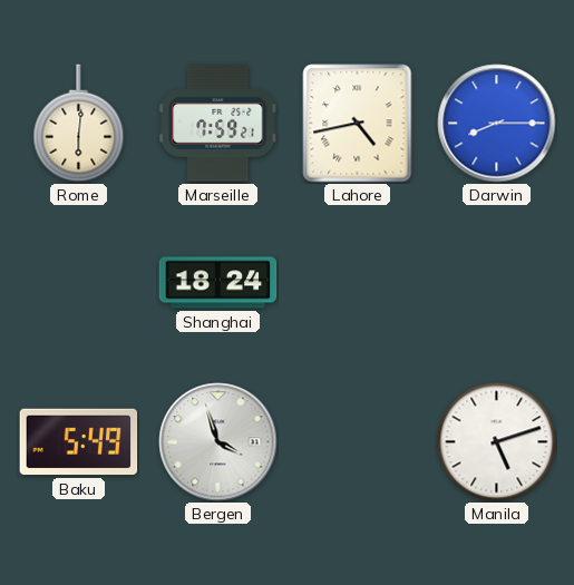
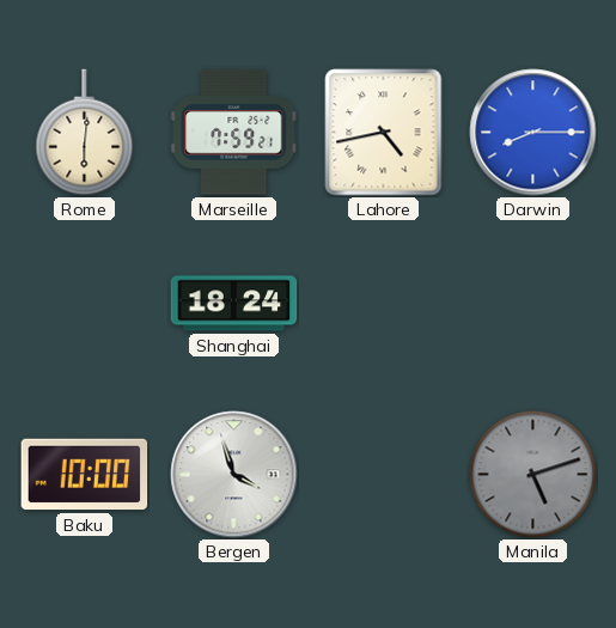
Baku: 5:49 -> 10:00 (85, 475)
Manila dial: white -> grey (533, 475)
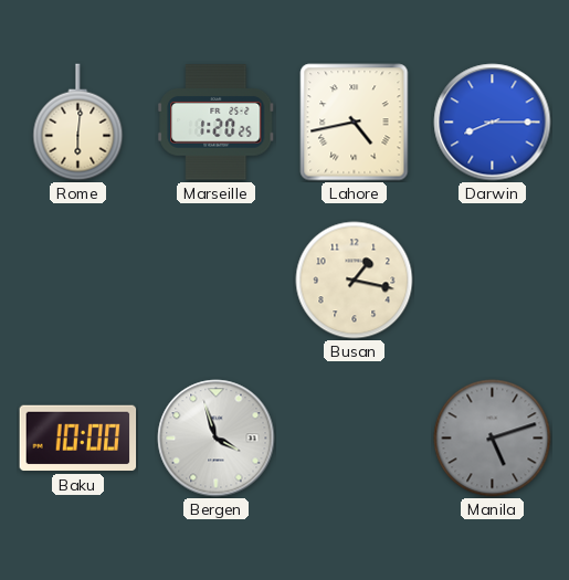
Marseille: 7:59 -> 1:20 (217, 123)
Shanghai: 18:24 -> none (234, 304)
Busan: none -> 1:17 (355, 281)
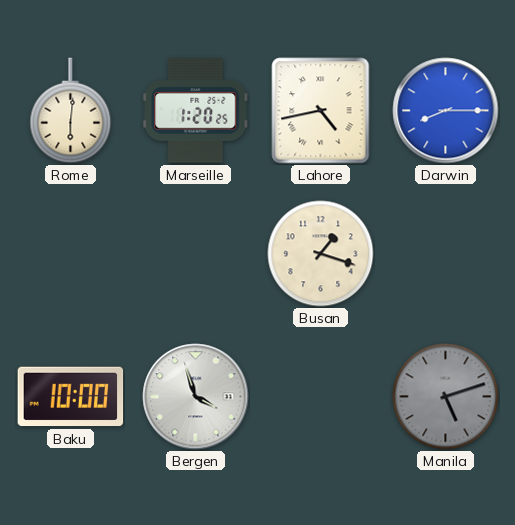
Busan: 1:17 -> 1:18 (321, 254)
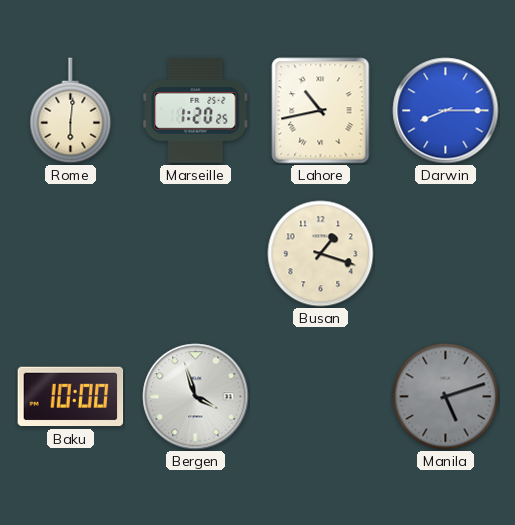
Lahore: 4:43 -> 10:43 (321, 111)
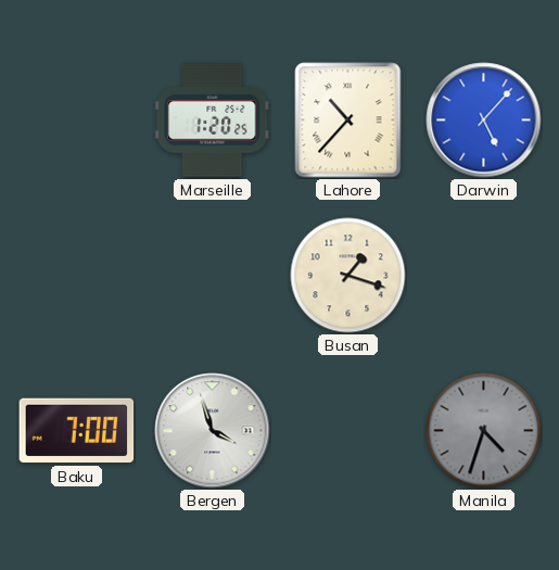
Rome: 6:01 -> none (71, 111)
Lahore: 10:43 -> 10:37 (348, 121)
Darwin: 8:15 -> 5:07 (484, 121)
Baku: 10:00 -> 7:00 (77, 431)
Manila: 5:12 -> 4:33 (484, 431)
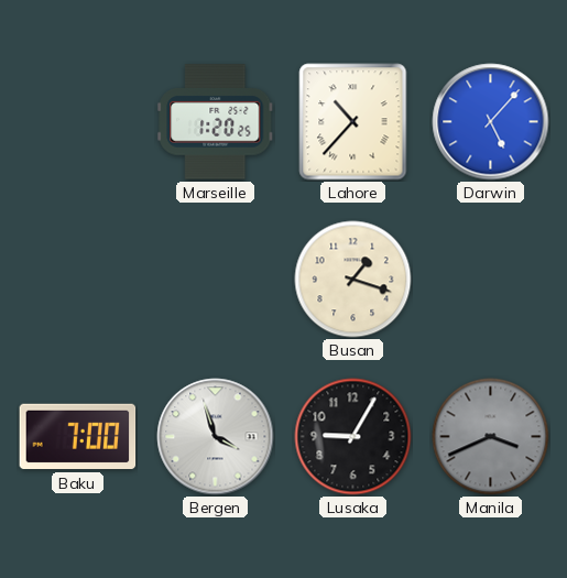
Lusaka: none -> 9:05 (353, 437)
Manila: 4:33 -> 3:41 (491, 437)
